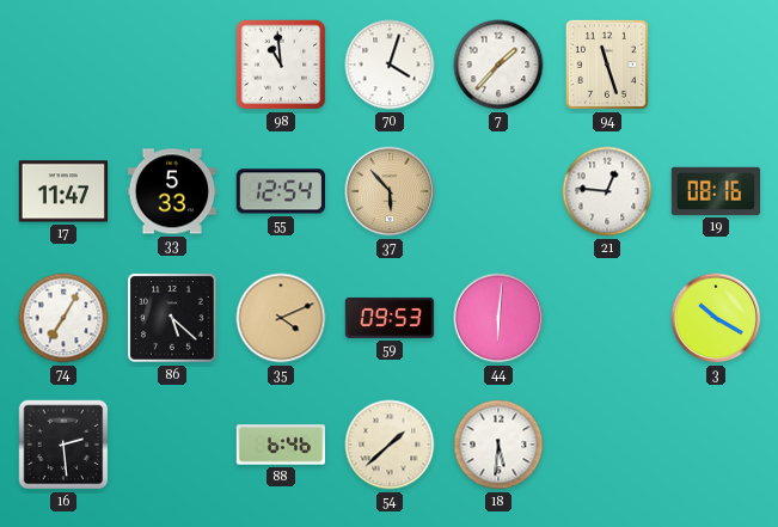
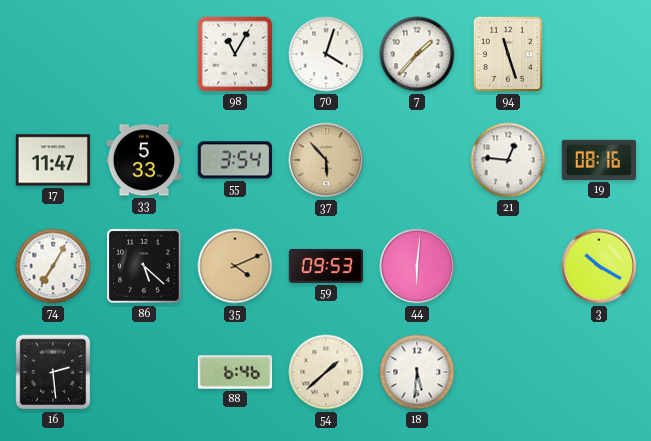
98: 10:59 -> 11:05 (235, 54)
55: 12:54 -> 3:54 (234, 160)
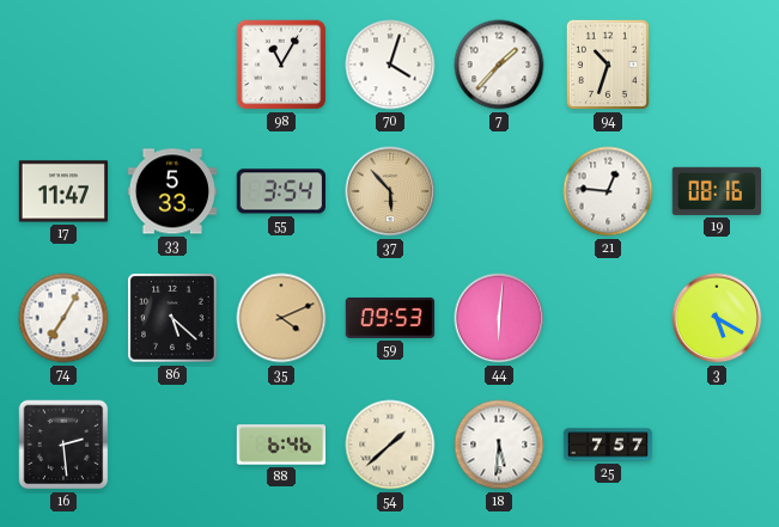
94: 11:27 -> 10:33 (608, 65)
3: 10:20 -> 5:20 (717, 318)
25: none -> 7:57 (608, 445)
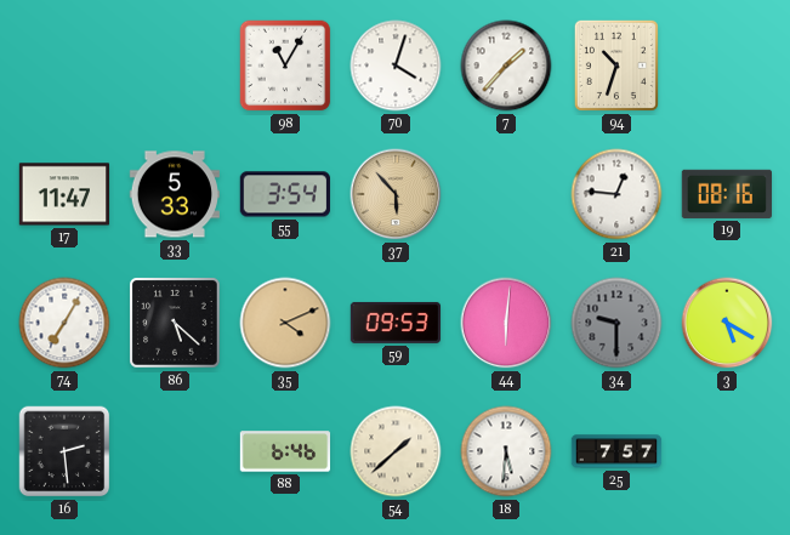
34: none -> 9:30 (616, 323)
